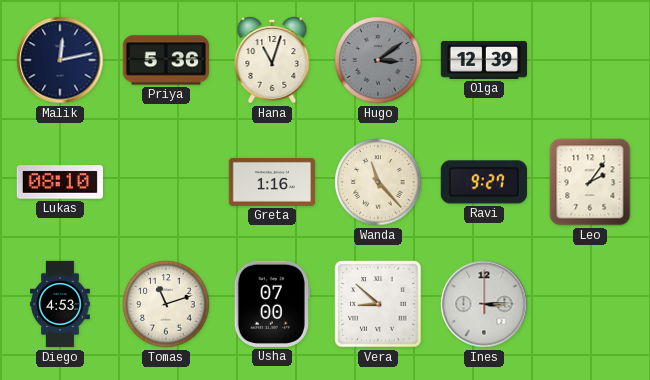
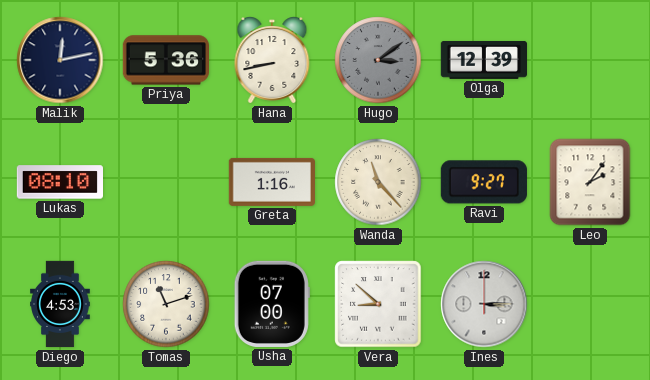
Hana: 11:03 -> 8:43 (272, 60)
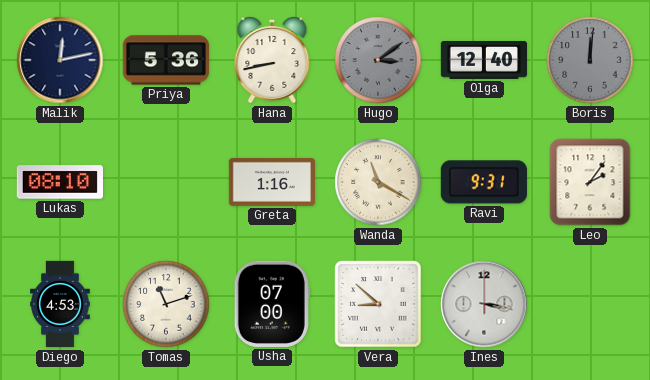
Olga: 12:39 -> 12:40 (483, 60)
Boris: none -> 12:01 (590, 60)
Wanda: 11:23 -> 11:20 (378, 182)
Ravi: 9:27 -> 9:31 (484, 182)
Ines: 3:15 -> 3:17 (484, 304)
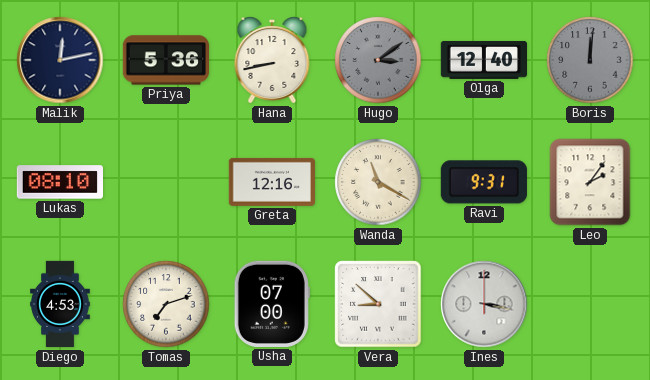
Greta: 1:16 -> 12:16 (271, 182)
Tomas: 11:12 -> 7:12 (166, 304)
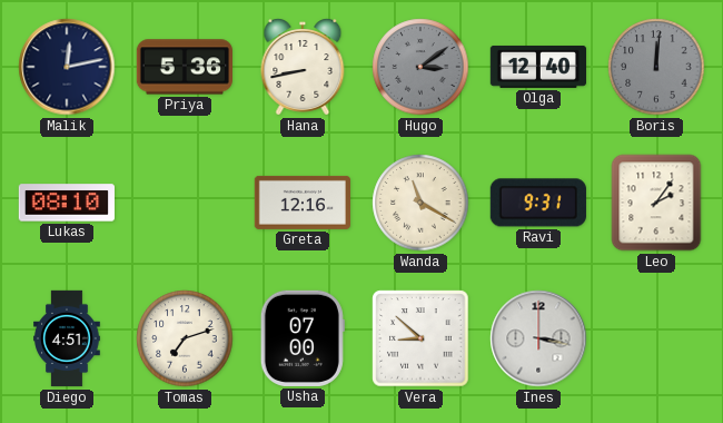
Diego: 4:53 -> 4:51 (67, 338)
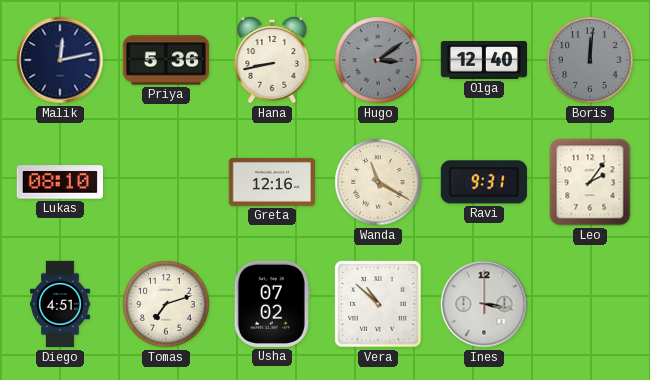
Usha: 07:00 -> 07:02 (272, 304)
Vera: 8:52 -> 10:52 (378, 304)
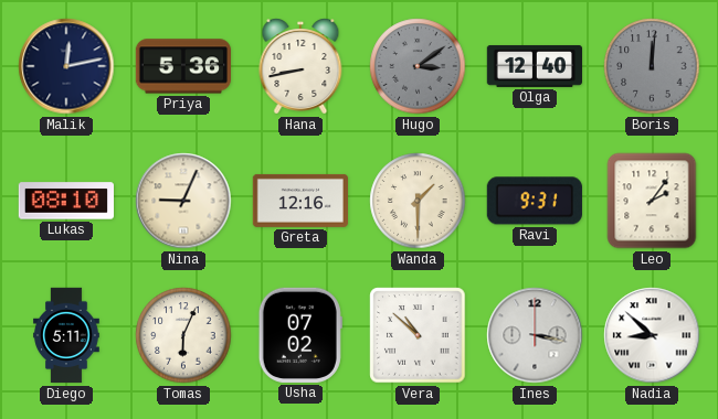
Nina: none -> 9:04 (183, 201)
Wanda: 11:20 -> 1:30 (418, 201)
Diego: 4:51 -> 5:11 (66, 335)
Tomas: 7:12 -> 6:04 (183, 335)
Nadia: none -> 8:52 (652, 335)
